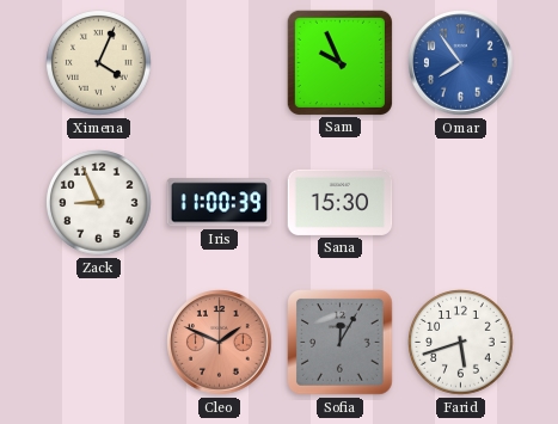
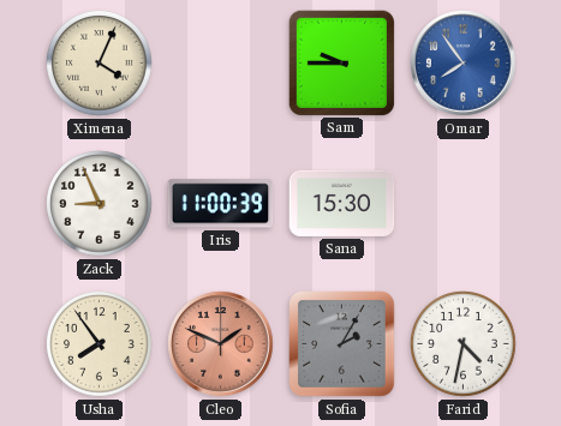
Sam: 9:56 -> 9:45 (341, 62)
Usha: none -> 7:54 (100, 344)
Sofia: 12:05 -> 2:05 (342, 344)
Farid: 5:42 -> 4:32 (464, 344)
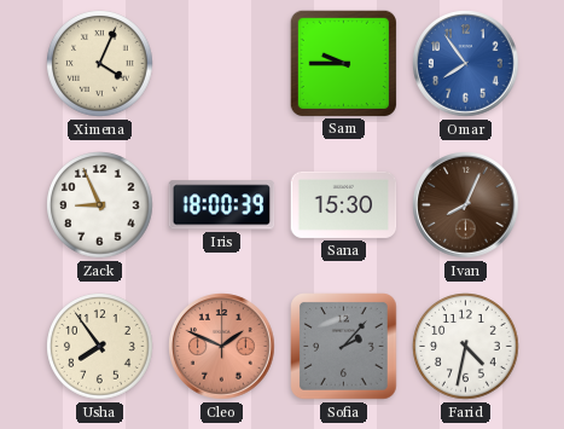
Iris: 11:00 -> 18:00 (222, 205)
Ivan: none -> 8:04 (466, 205)
Sofia: 2:05 -> 2:07 (344, 347)
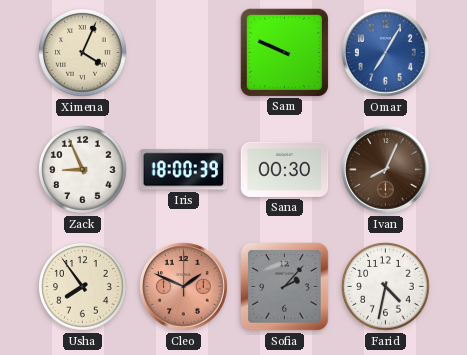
Sam: 9:45 -> 9:49 (284, 52)
Omar: 7:54 -> 7:05 (386, 53)
Sana: 15:30 -> 00:30 (285, 169)
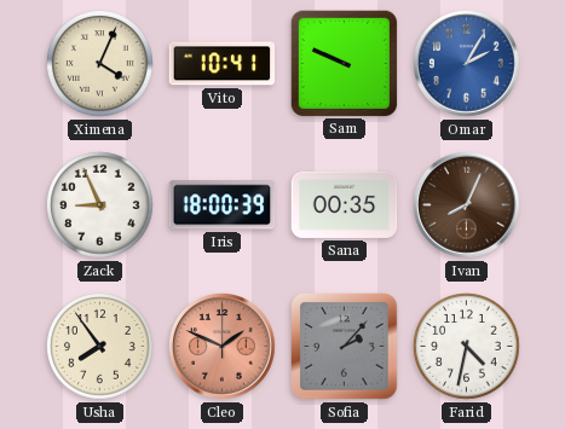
Vito: none -> 10:41 (223, 64)
Omar: 7:05 -> 2:05 (467, 64)
Sana: 00:30 -> 00:35 (345, 204)
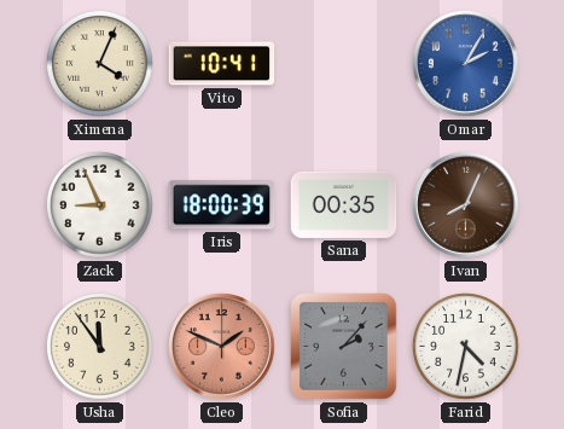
Sam: 9:49 -> none (344, 63)
Usha: 7:54 -> 11:54 (100, 347)
